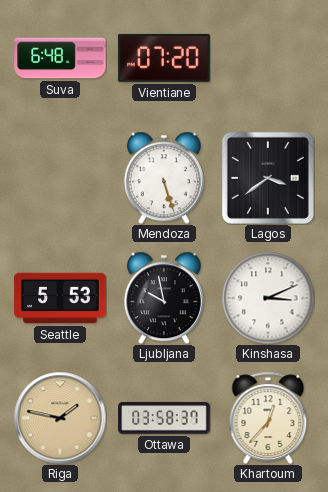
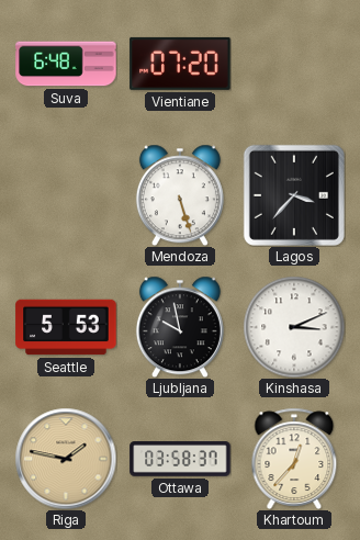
Lagos: 3:39 -> 3:37 (294, 195)
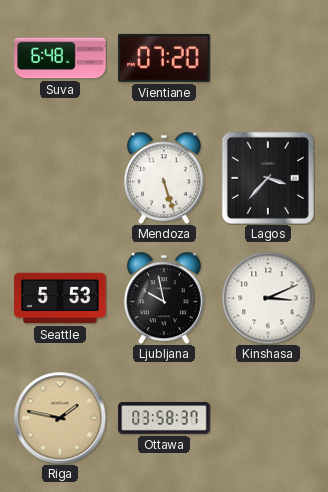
Khartoum: 12:37 -> none (294, 459)
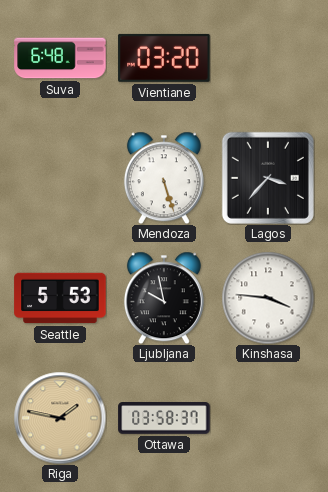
Vientiane: 07:20 -> 03:20 (164, 58)
Kinshasa: 3:11 -> 3:46 (268, 298)
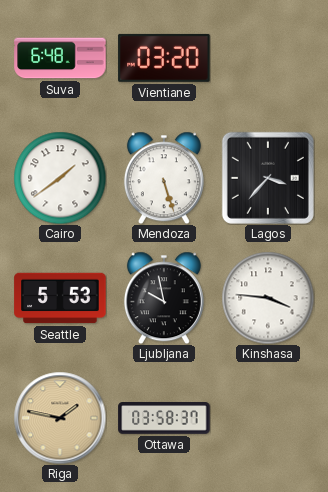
Cairo: none -> 1:39 (60, 178)
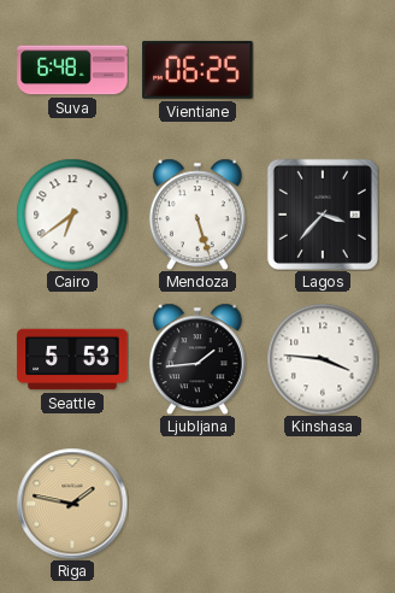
Vientiane: 03:20 -> 06:25 (197, 70)
Cairo: 1:39 -> 6:39 (72, 215)
Ljubljana: 9:58 -> 1:44 (197, 359)
Ottawa: 03:58 -> none (164, 418)
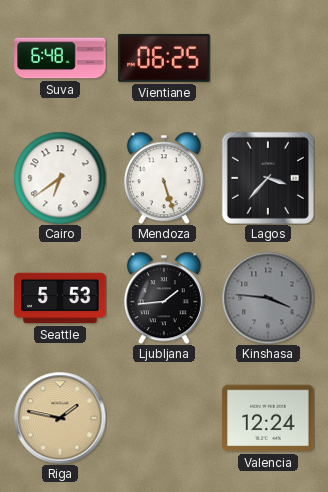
Kinshasa dial: white -> grey (268, 298)
Valencia: none -> 12:24 (268, 418)
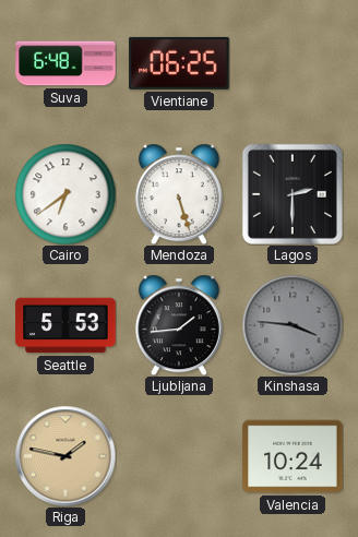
Lagos: 3:37 -> 2:30 (293, 194)
Valencia: 12:24 -> 10:24 (293, 456)
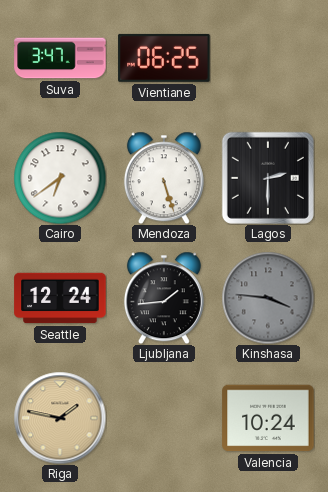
Suva: 6:48 -> 3:47 (60, 58)
Seattle: 5:53 -> 12:24 (60, 298)
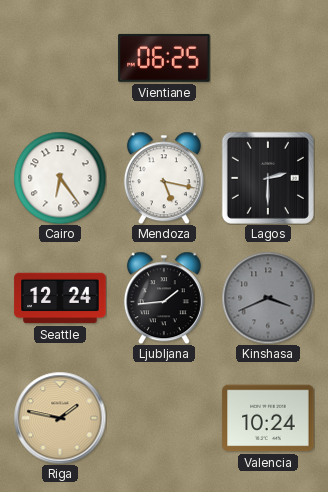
Suva: 3:47 -> none (60, 58)
Cairo: 6:39 -> 6:24 (60, 178)
Mendoza: 5:27 -> 5:17 (164, 178)
Kinshasa: 3:46 -> 3:41 (268, 298)
